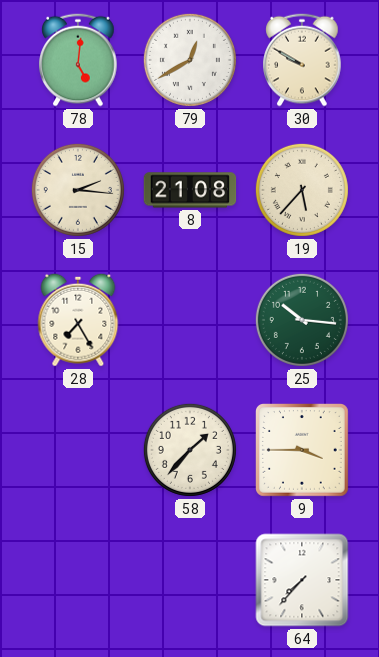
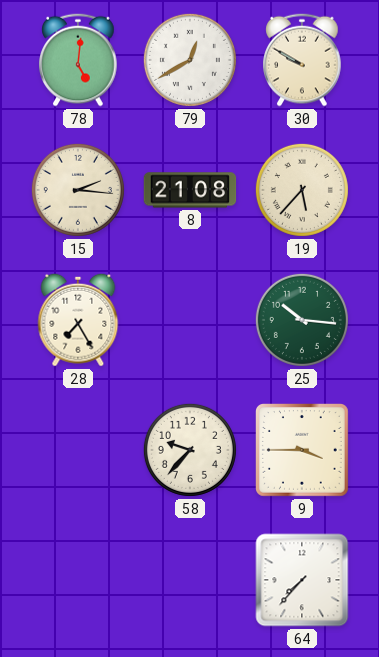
58: 1:37 -> 9:37 (190, 450)
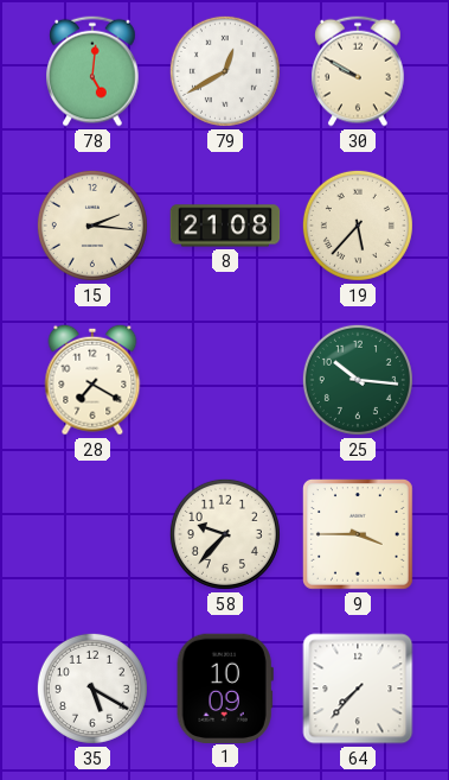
28: 7:25 -> 7:20 (92, 380)
35: none -> 5:20 (92, 689)
1: none -> 10:09 (225, 687)
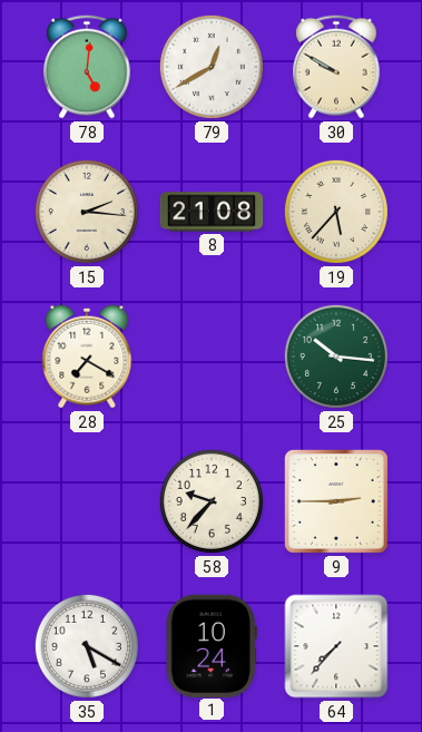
9: 3:45 -> 2:45 (337, 502)
1: 10:09 -> 10:24 (212, 645)
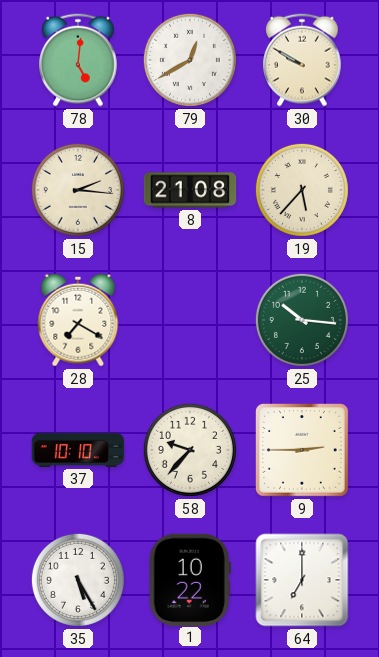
37: none -> 10:10 (78, 450)
35: 5:20 -> 5:25 (78, 580)
1: 10:24 -> 10:22 (190, 579)
64: 7:37 -> 7:00 (302, 580)
